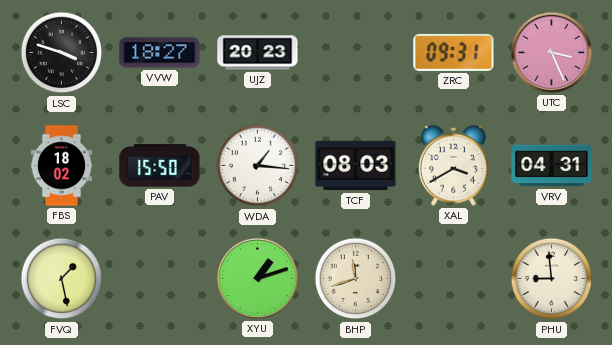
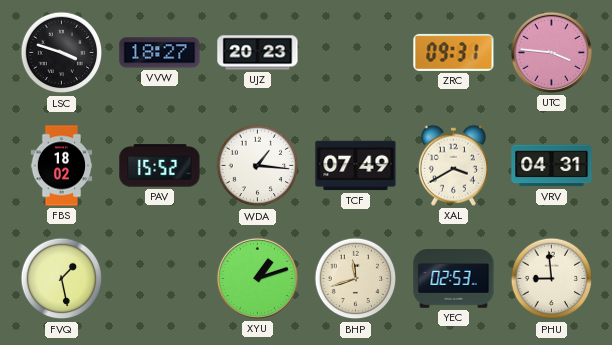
UTC: 3:26 -> 3:46 (551, 52)
PAV: 15:50 -> 15:52 (160, 166)
TCF: 08:03 -> 07:49 (356, 166)
YEC: none -> 02:53 (454, 279)
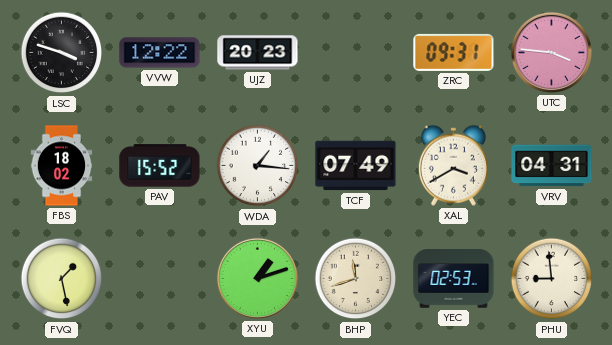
VVW: 18:27 -> 12:22 (160, 53)
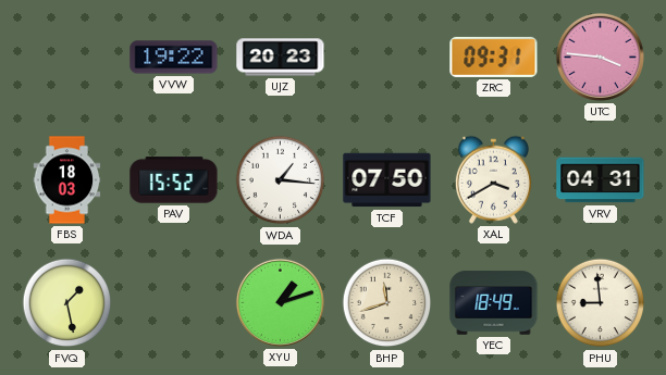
LSC: 3:48 -> none (62, 53)
VVW: 12:22 -> 19:22 (174, 58)
FBS: 18:02 -> 18:03 (67, 180)
TCF: 07:49 -> 07:50 (387, 180)
YEC: 02:53 -> 18:49 (494, 303)
